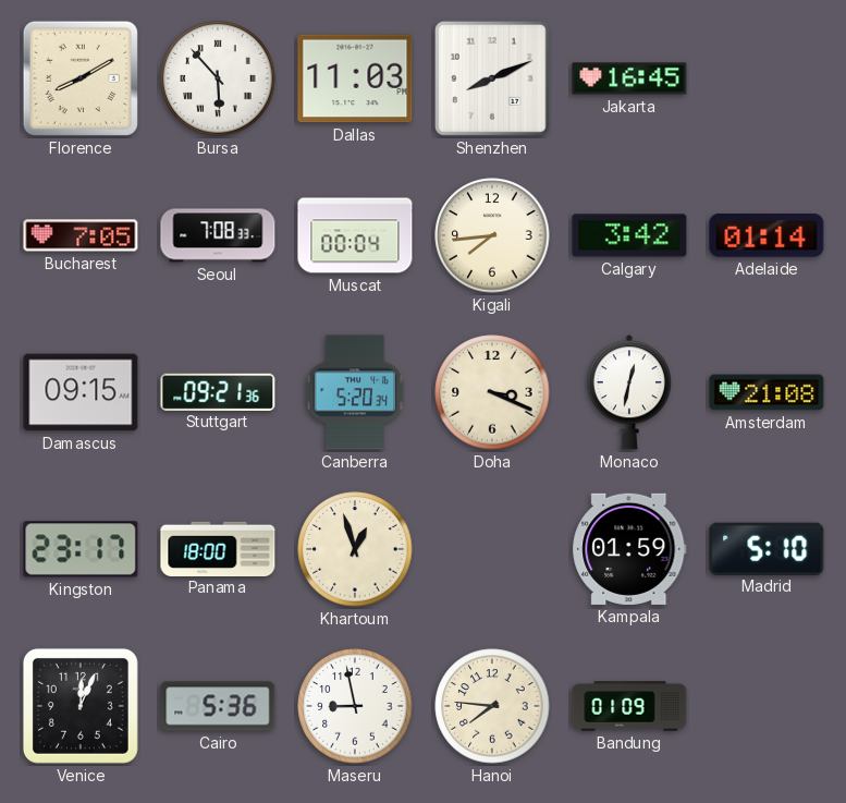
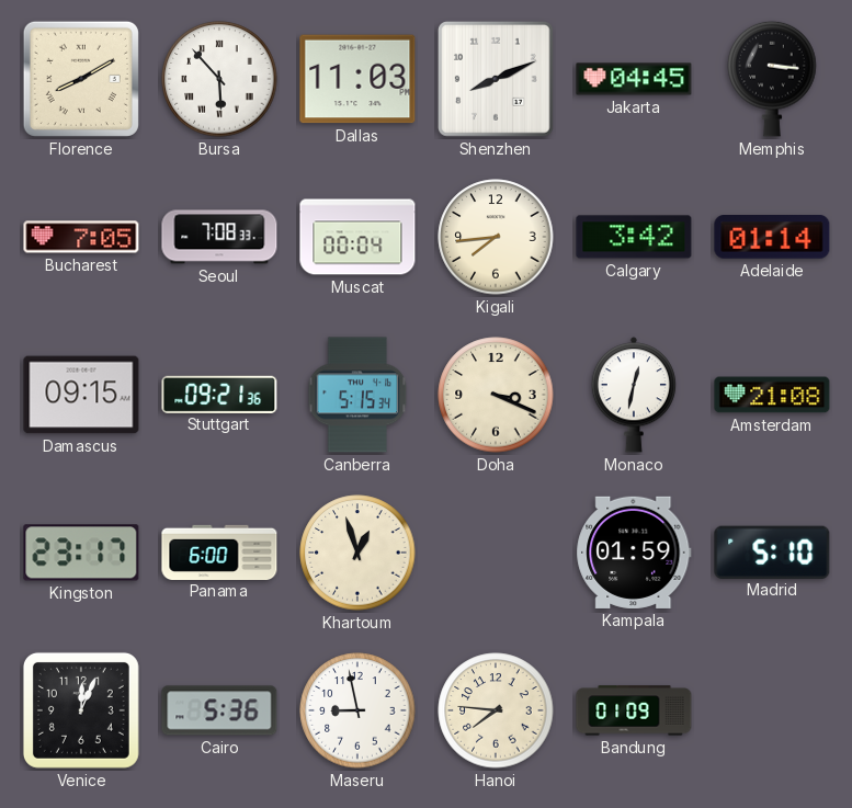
Jakarta: 16:45 -> 04:45 (634, 79)
Memphis: none -> 3:16 (772, 79)
Canberra: 5:20 -> 5:15 (357, 395)
Panama: 18:00 -> 6:00 (219, 551)
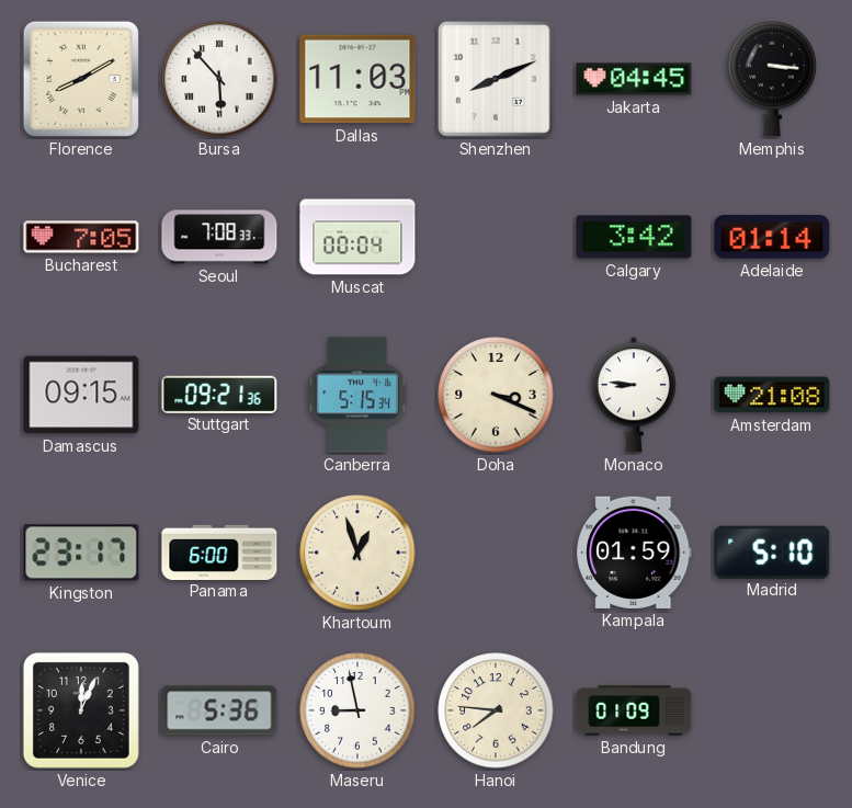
Kigali: 7:44 -> none (496, 237)
Monaco: 12:32 -> 8:46 (634, 395)
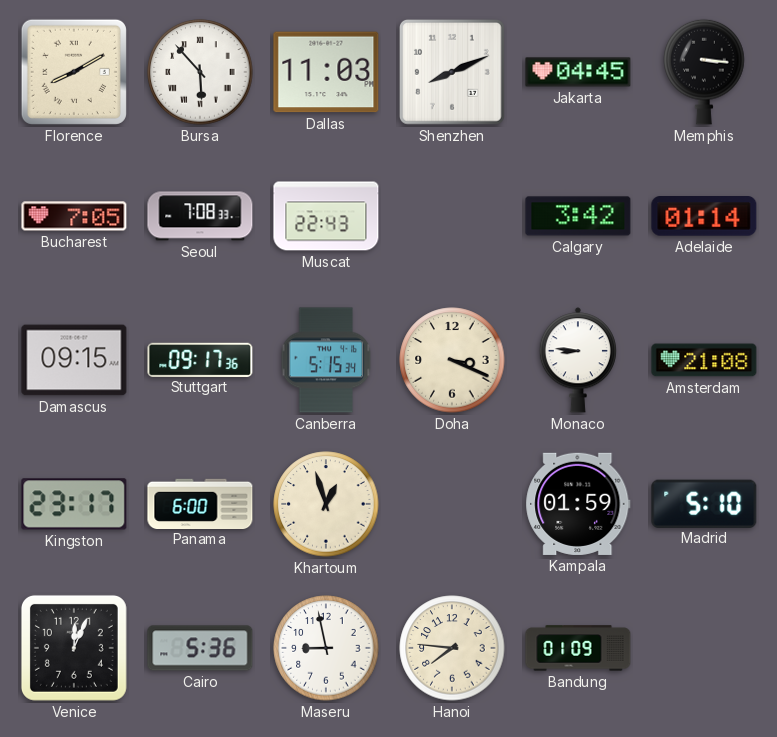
Muscat: 00:04 -> 22:43 (326, 216)
Stuttgart: 09:21 -> 09:17 (200, 359)
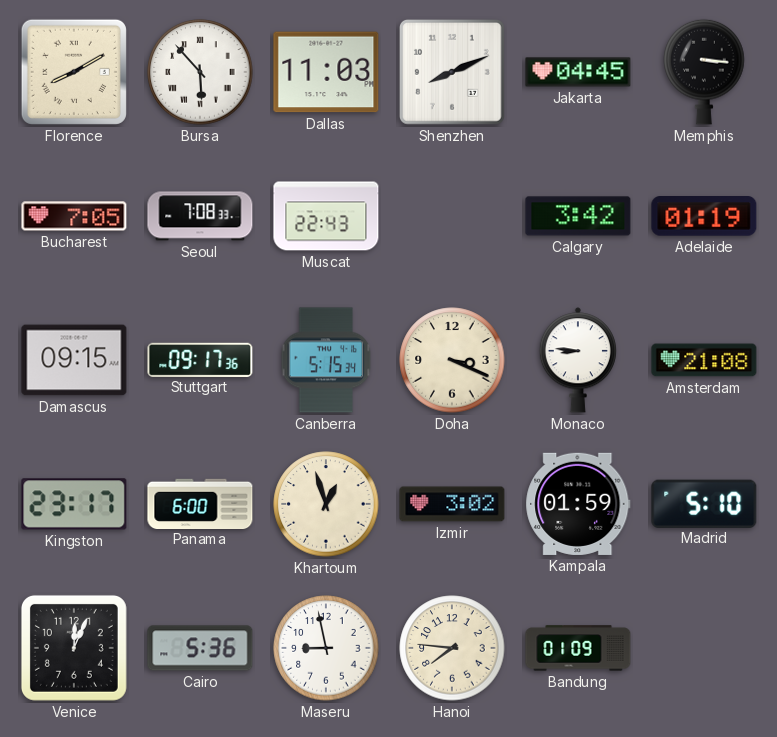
Adelaide: 01:14 -> 01:19 (704, 216)
Izmir: none -> 3:02 (452, 504)
